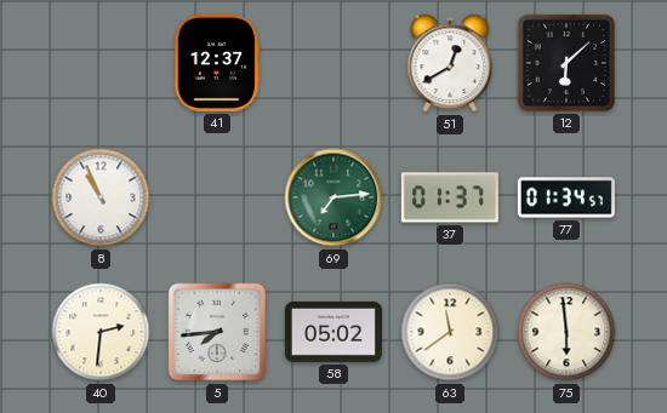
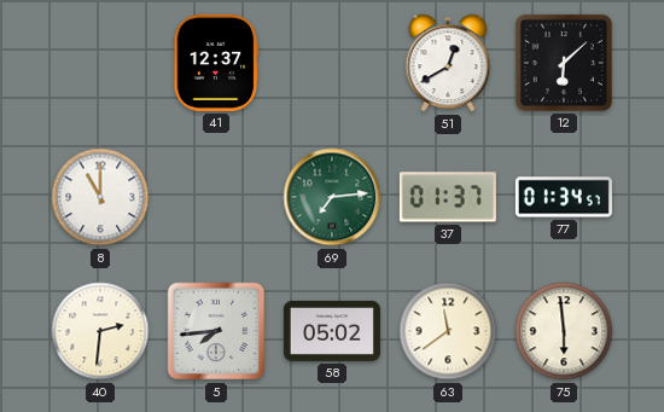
8: 10:56 -> 11:00 (100, 197)
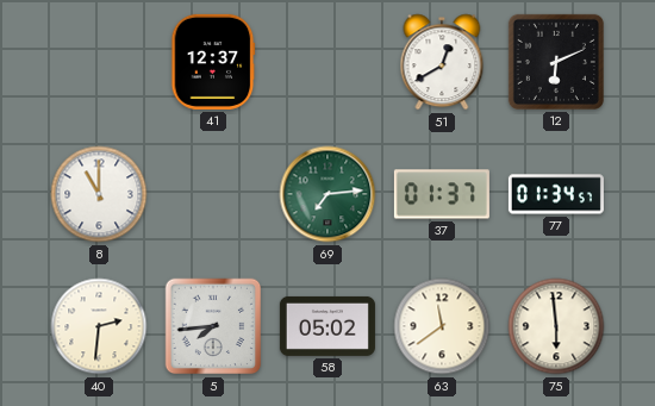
12: 6:08 -> 6:11 (556, 62)
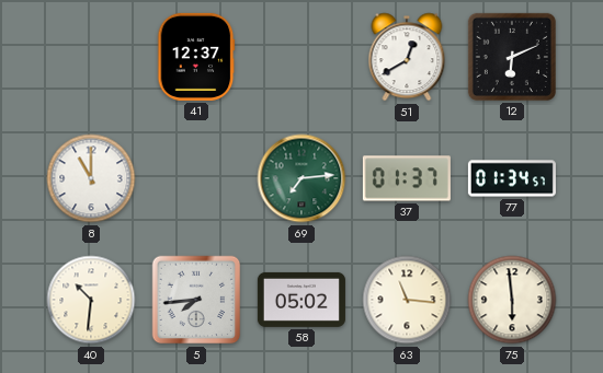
40: 2:31 -> 10:31 (91, 300)
63: 11:39 -> 11:16 (407, 300)
